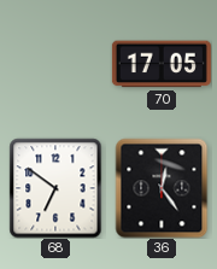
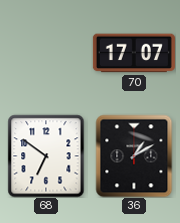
70: 17:05 -> 17:07 (134, 53)
36: 12:24 -> 1:10 (134, 156)
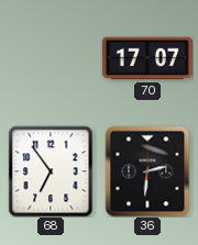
68: 6:51 -> 6:54 (51, 171)
36: 1:10 -> 2:31 (147, 171)
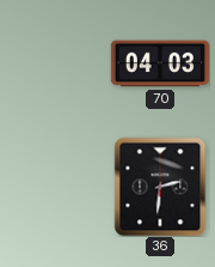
70: 17:07 -> 04:03 (160, 63)
68: 6:54 -> none (51, 171)
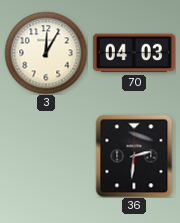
3: none -> 12:05 (46, 53)
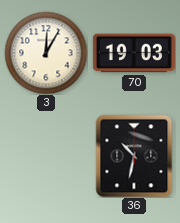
70: 04:03 -> 19:03 (134, 53)
36: 2:31 -> 10:32 (134, 156)
